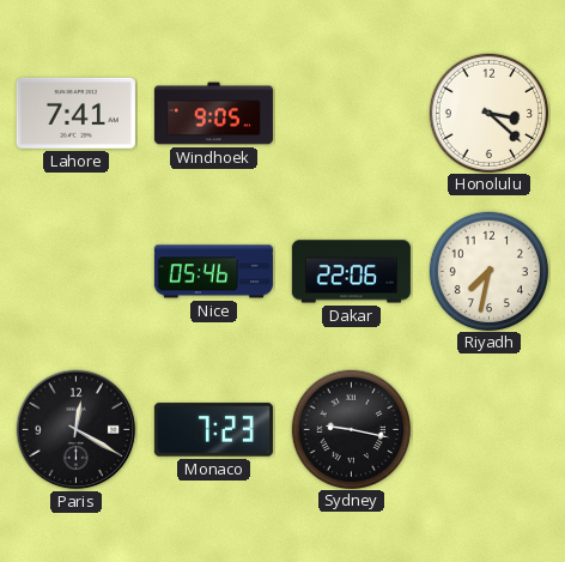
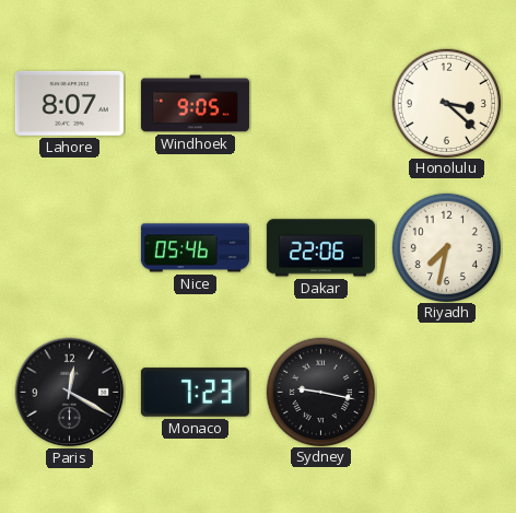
Lahore: 7:41 -> 8:07 (69, 103)
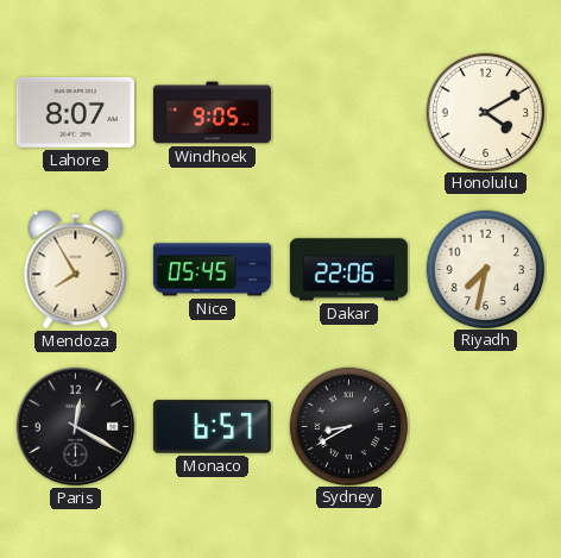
Honolulu: 3:22 -> 4:10 (485, 112)
Mendoza: none -> 7:55 (76, 270)
Nice: 05:46 -> 05:45 (212, 270)
Monaco: 7:23 -> 6:57 (212, 427)
Sydney: 9:17 -> 8:40 (348, 426)
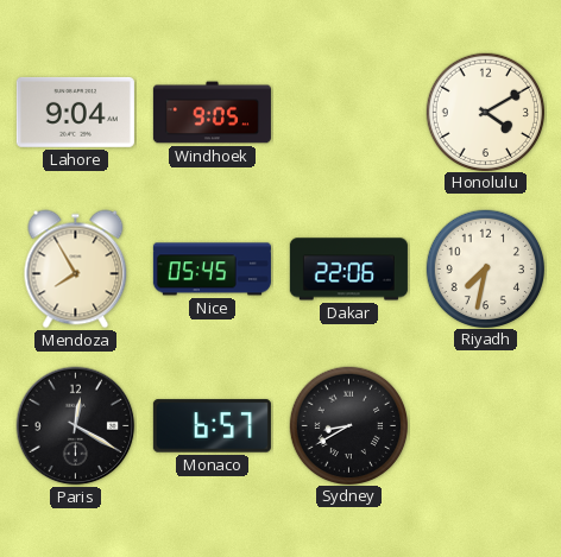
Lahore: 8:07 -> 9:04 (75, 112)
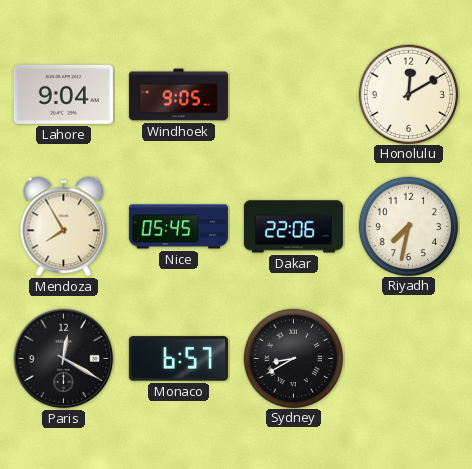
Honolulu: 4:10 -> 12:10 (408, 94)
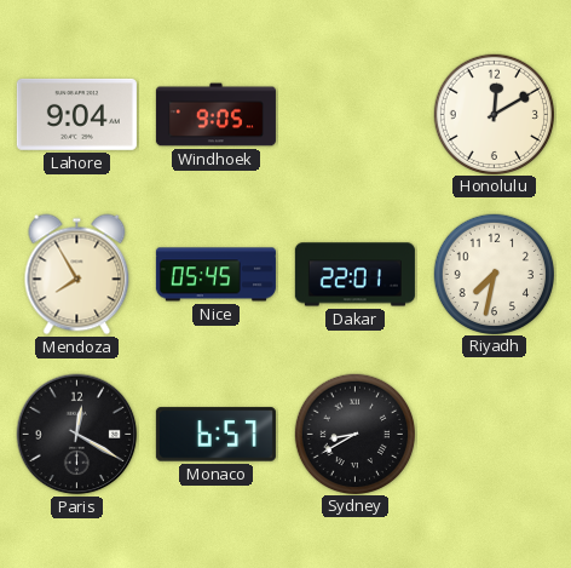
Dakar: 22:06 -> 22:01 (354, 275)
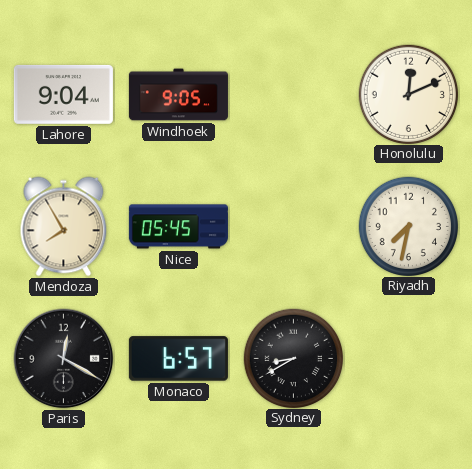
Honolulu: 12:10 -> 12:11 (408, 94)
Dakar: 22:01 -> none (354, 275)
